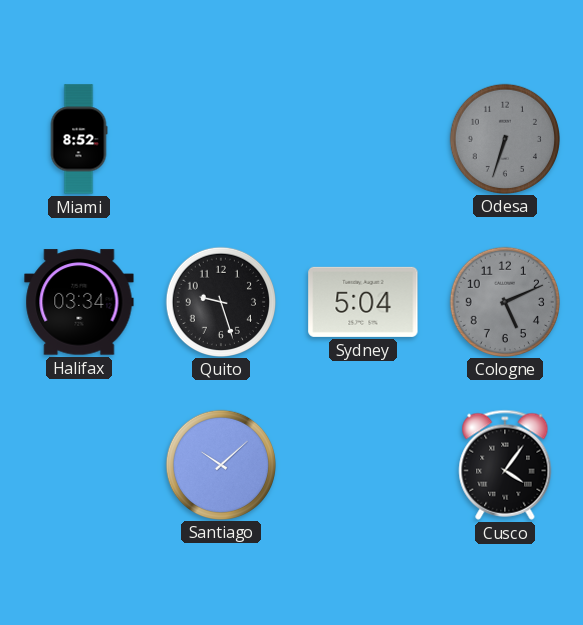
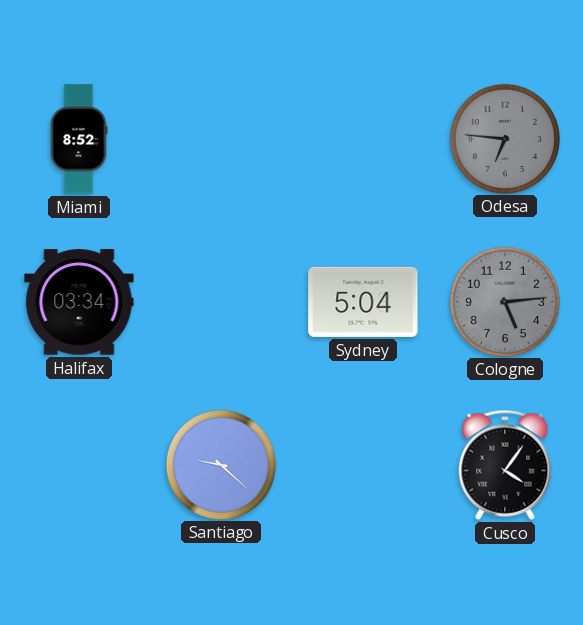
Odesa: 6:33 -> 6:46 (504, 138)
Quito: 9:27 -> none (220, 301)
Cologne: 5:11 -> 5:14 (504, 301)
Santiago: 10:08 -> 9:22 (220, 464)
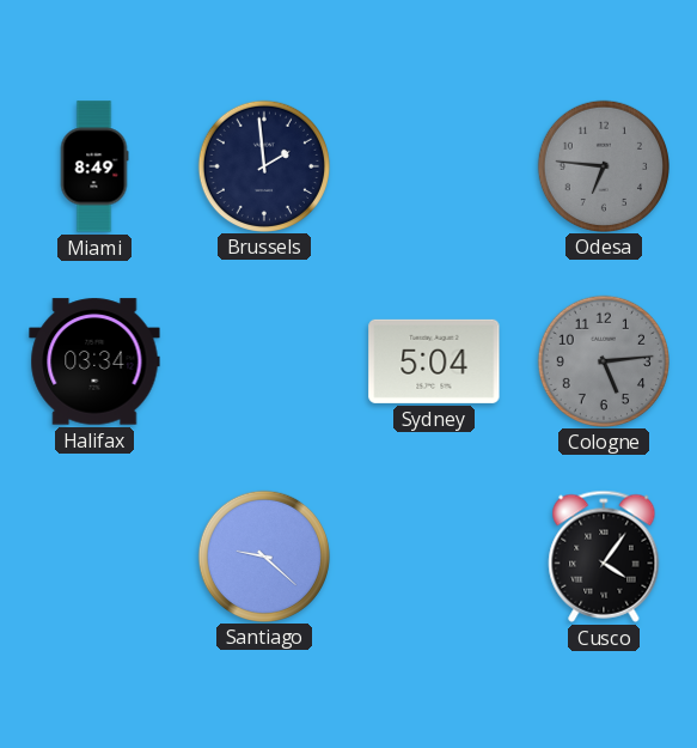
Miami: 8:52 -> 8:49 (94, 166)
Brussels: none -> 1:59 (263, 165)
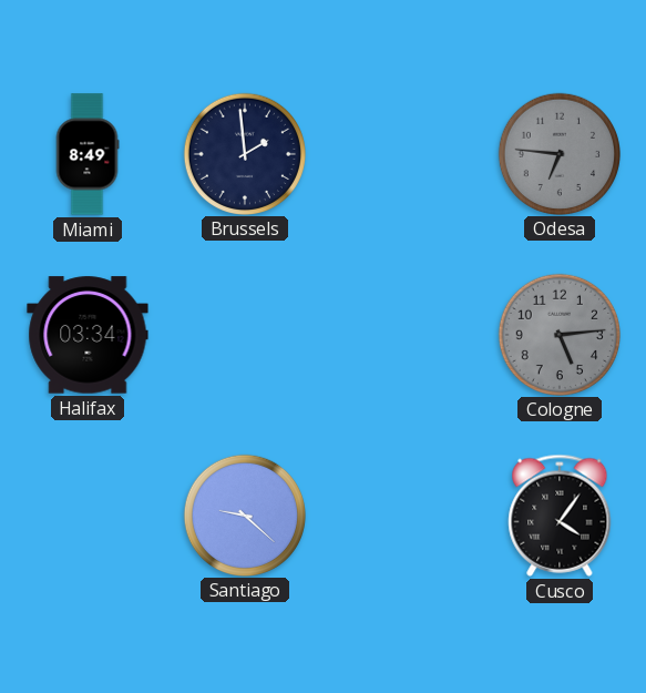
Sydney: 5:04 -> none (434, 361)
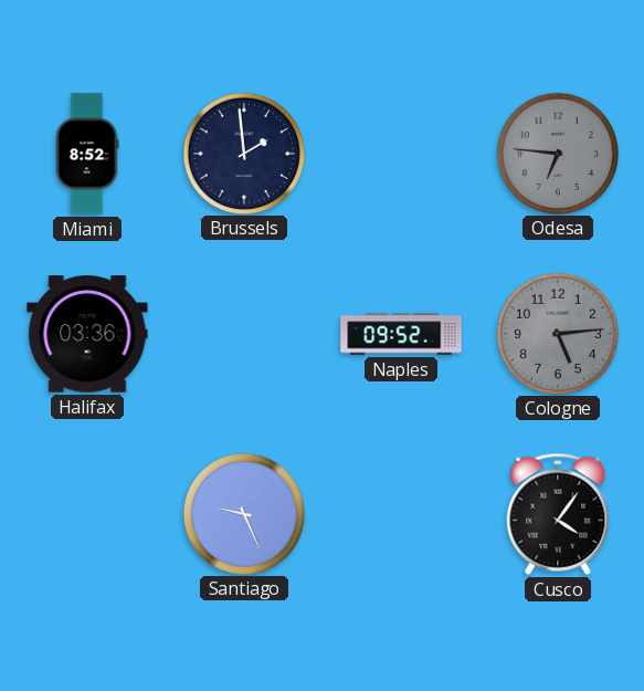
Miami: 8:49 -> 8:52 (87, 154)
Halifax: 03:34 -> 03:36 (87, 334)
Naples: none -> 09:52 (401, 334)
Santiago: 9:22 -> 9:26 (243, 513)
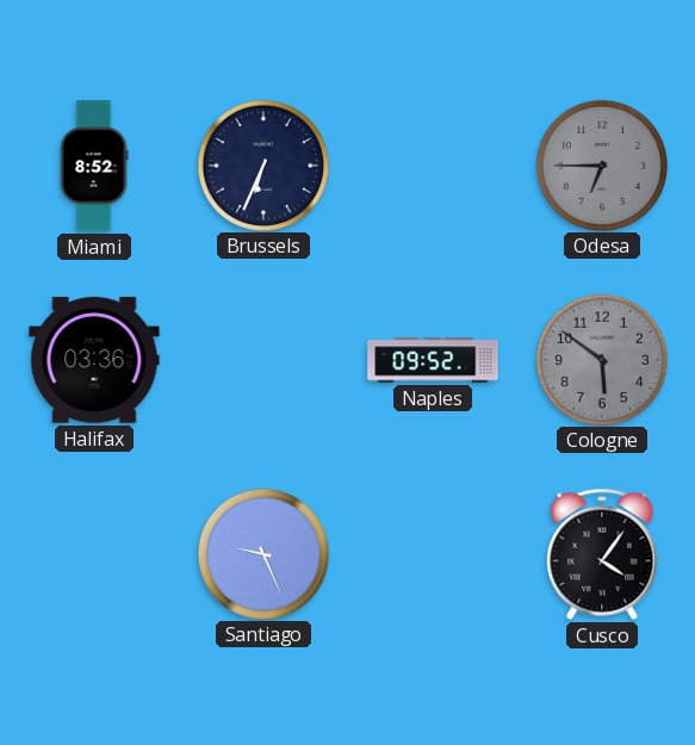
Brussels: 1:59 -> 6:34 (262, 164)
Odesa: 6:46 -> 6:45 (601, 164)
Cologne: 5:14 -> 5:51 (601, 359)
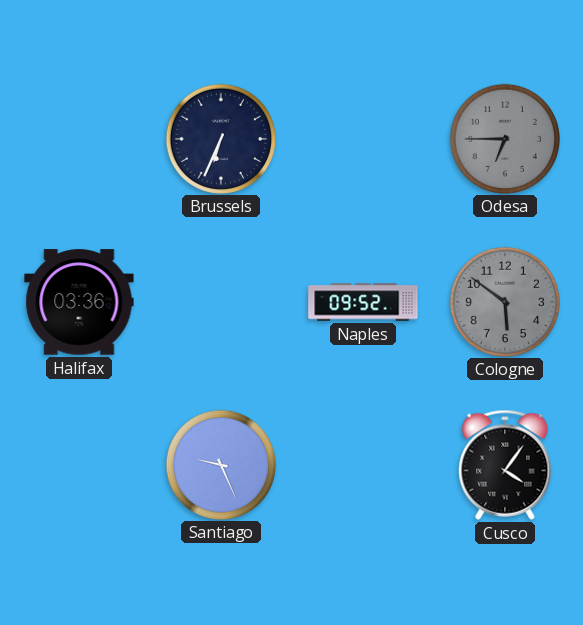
Miami: 8:52 -> none (94, 166)
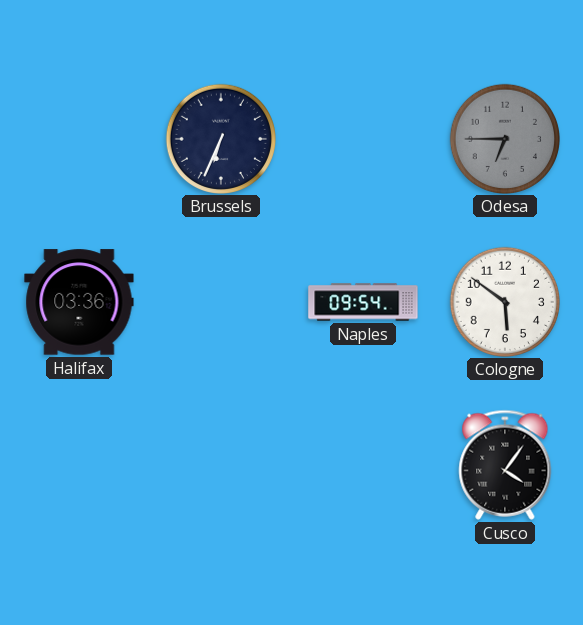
Naples: 09:52 -> 09:54 (363, 302)
Cologne dial: grey -> white (504, 301)
Santiago: 9:26 -> none (220, 464)
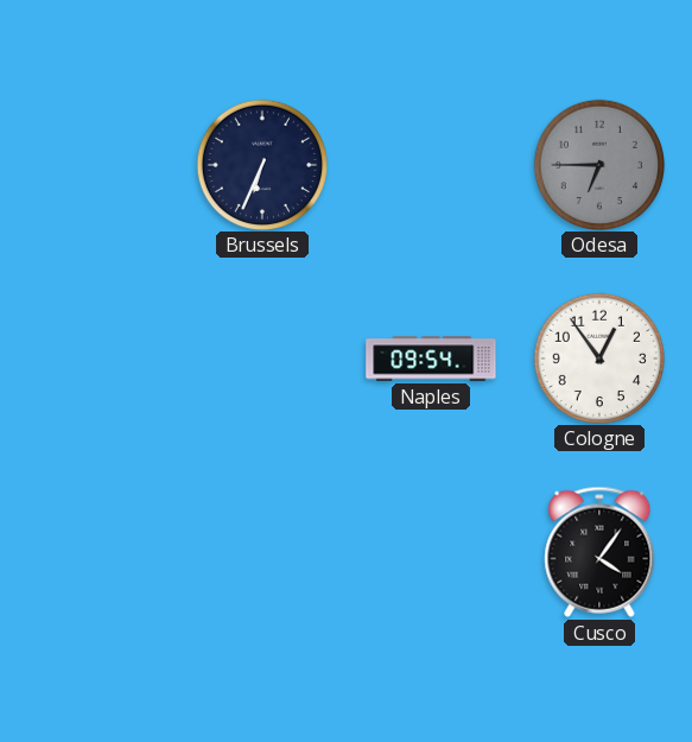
Halifax: 03:36 -> none (79, 302)
Cologne: 5:51 -> 12:54 (598, 357)
